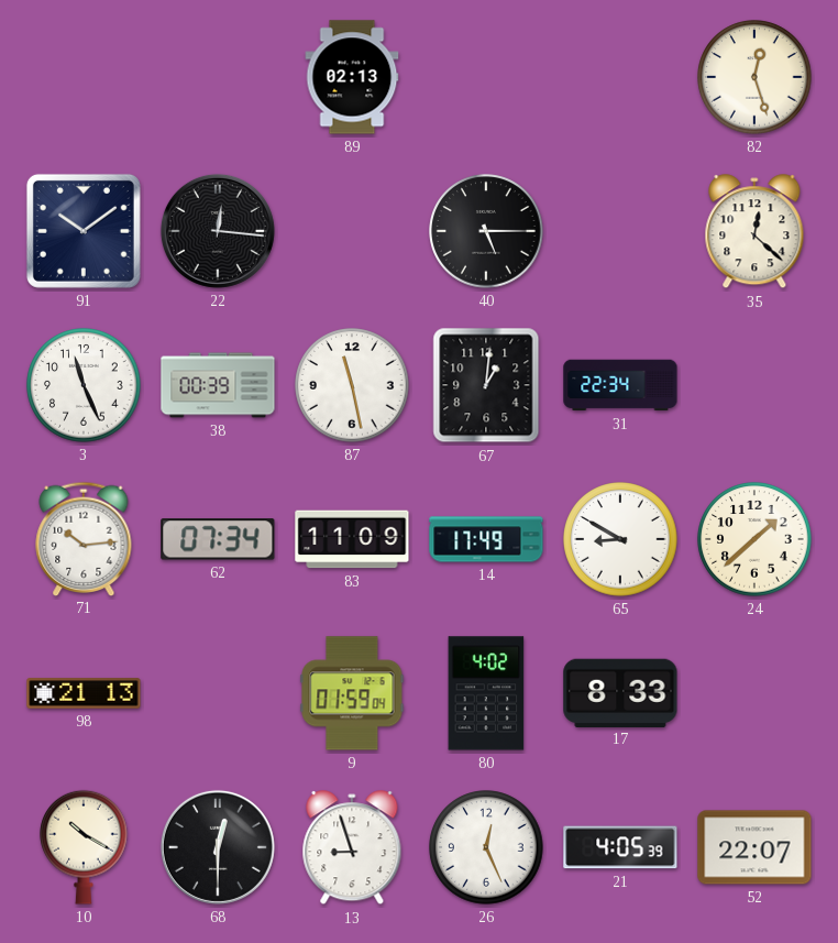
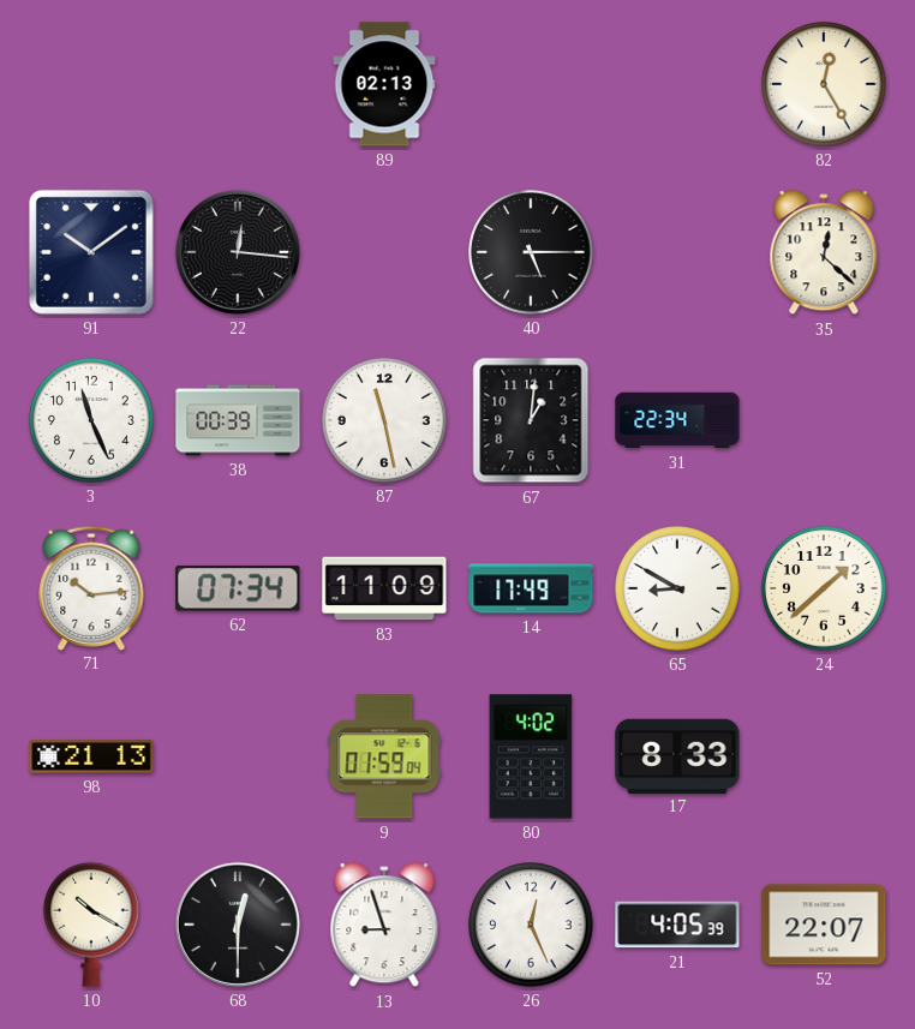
82: 12:27 -> 12:25 (824, 84)
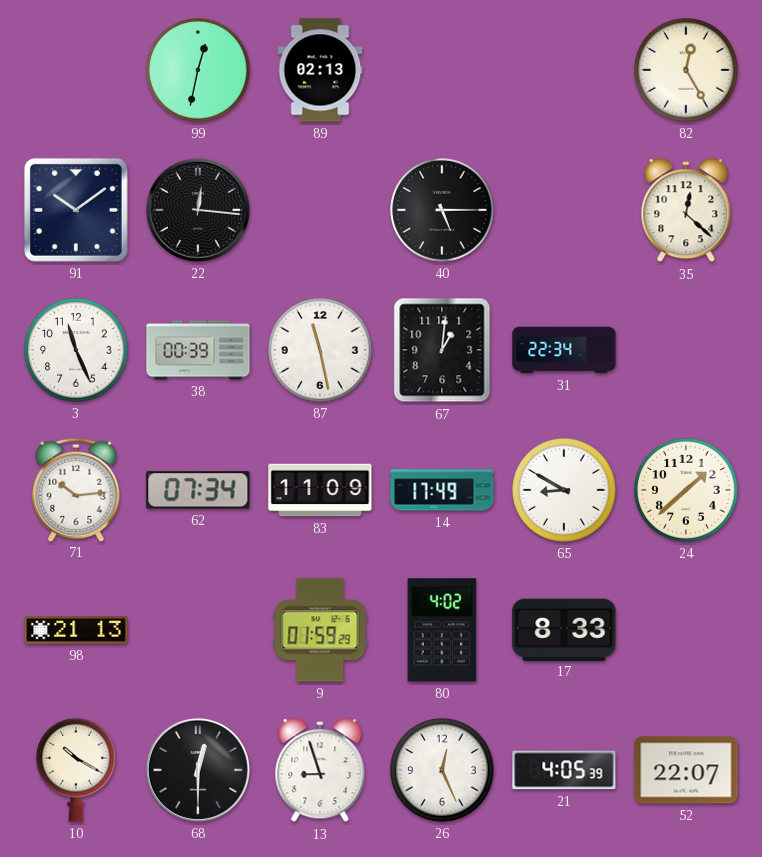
99: none -> 12:32 (198, 70)
9: 01:59:04 -> 01:59:29 (320, 630)
